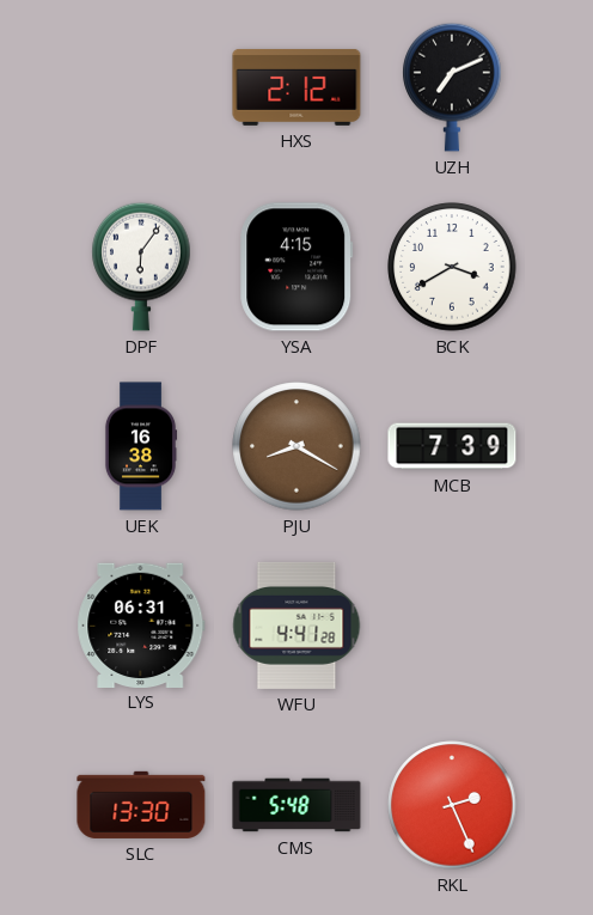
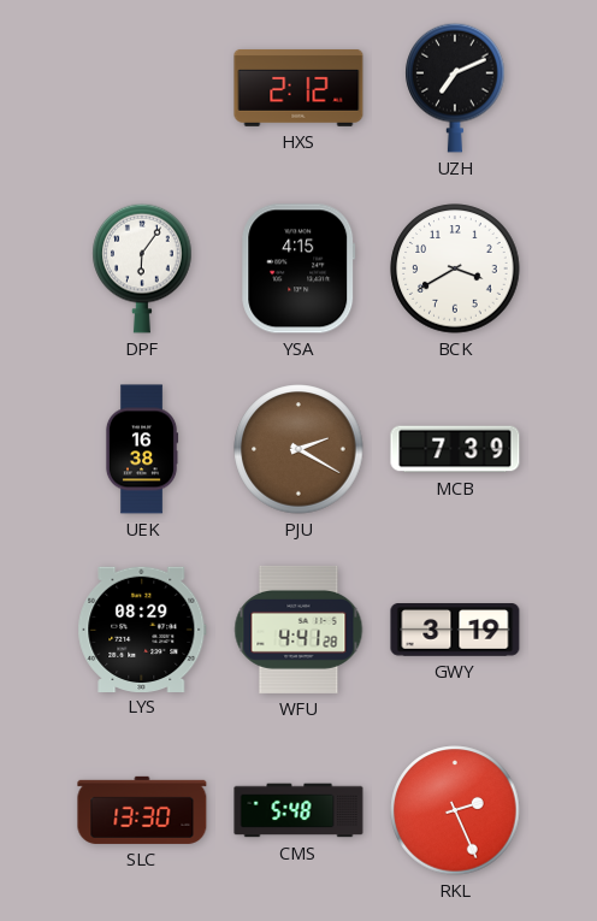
PJU: 8:20 -> 2:20 (298, 449)
LYS: 06:31 -> 08:29 (142, 628)
GWY: none -> 3:19 (455, 630)
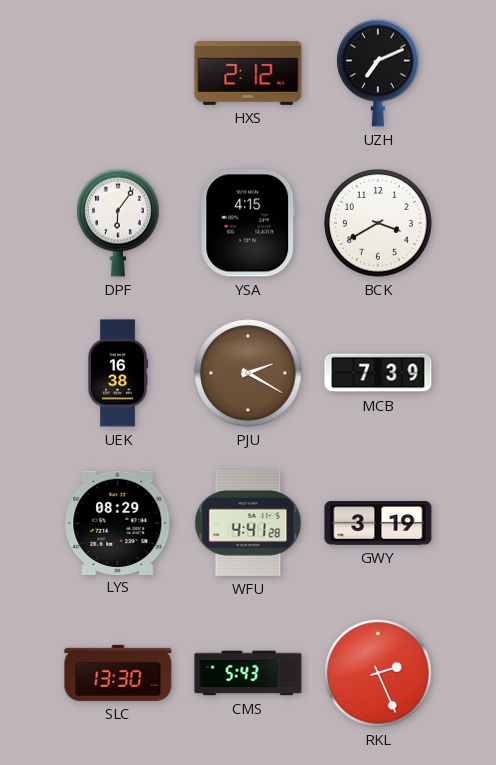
CMS: 5:48 -> 5:43 (248, 673)
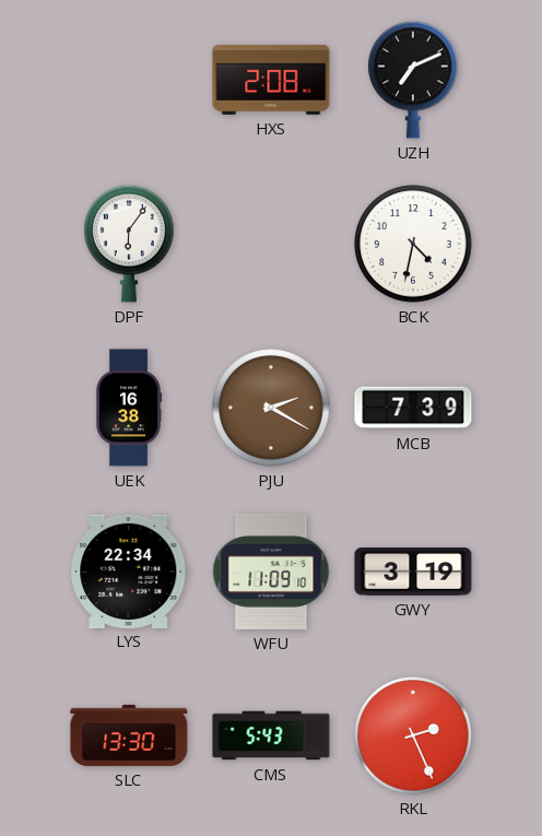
HXS: 2:12 -> 2:08 (271, 80)
YSA: 4:15 -> none (248, 223)
BCK: 3:40 -> 4:32 (413, 244)
LYS: 08:29 -> 22:34 (129, 570)
WFU: 4:41 -> 11:09 (271, 572)
